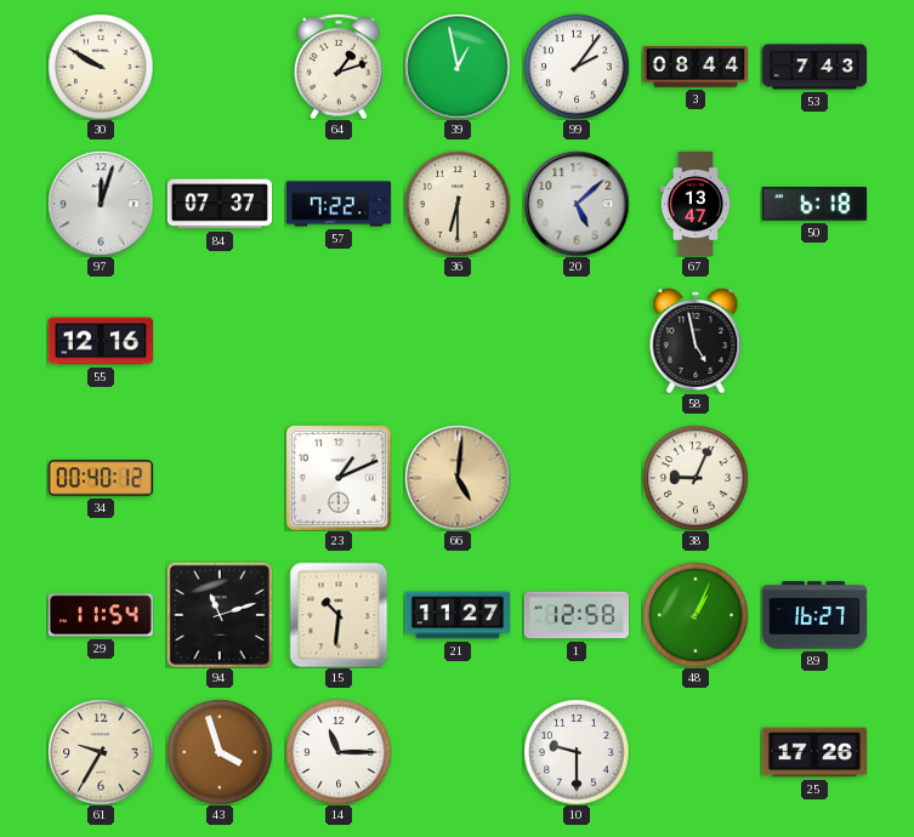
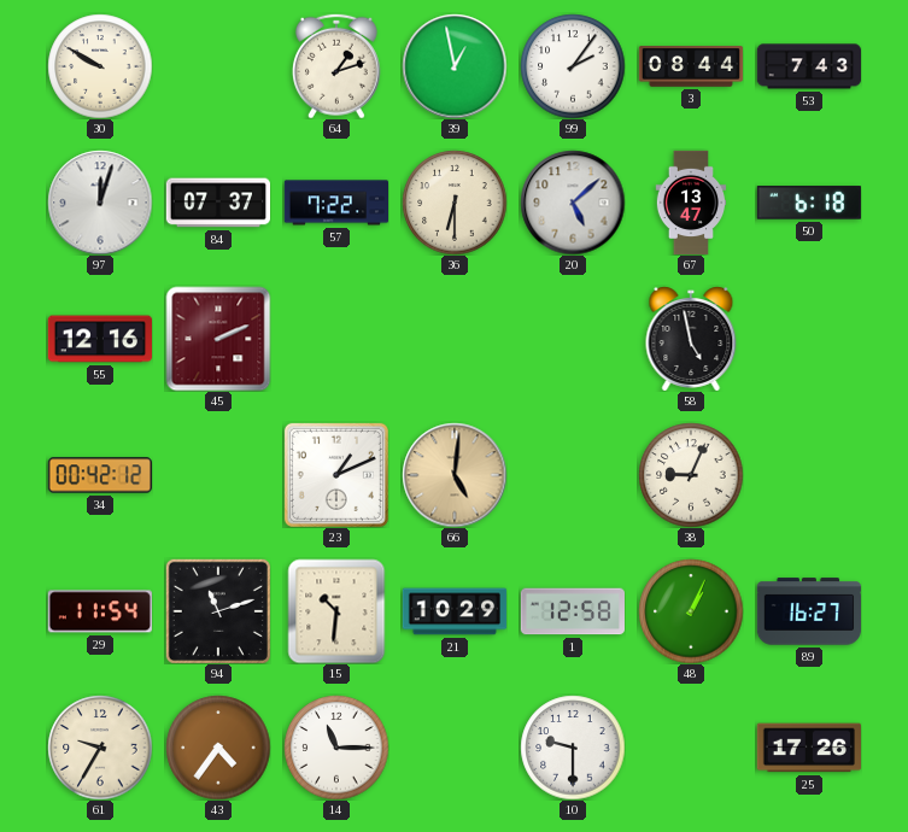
45: none -> 2:11 (218, 339)
34: 00:40 -> 00:42 (99, 475)
21: 11:27 -> 10:29 (455, 611)
43: 3:57 -> 4:36 (218, 748)
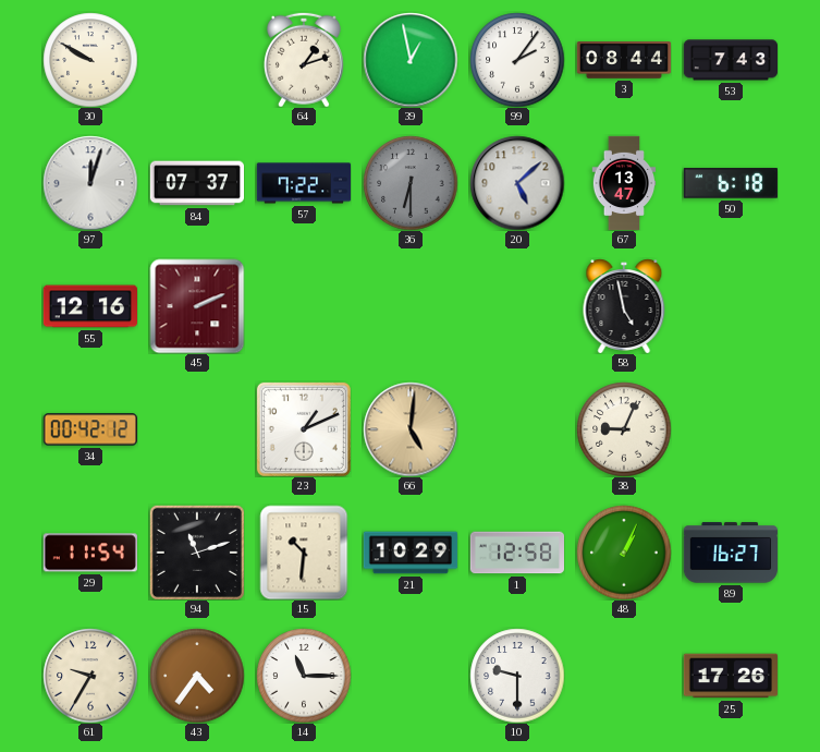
36 dial: cream -> grey (411, 183)
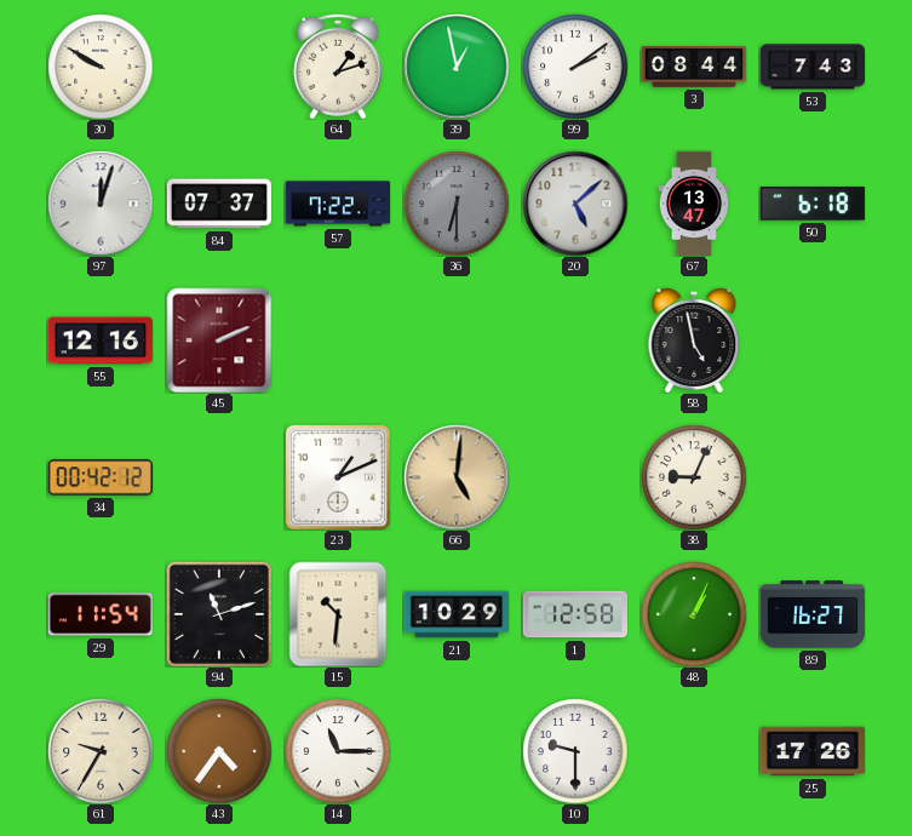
99: 2:06 -> 2:09 (575, 67)
